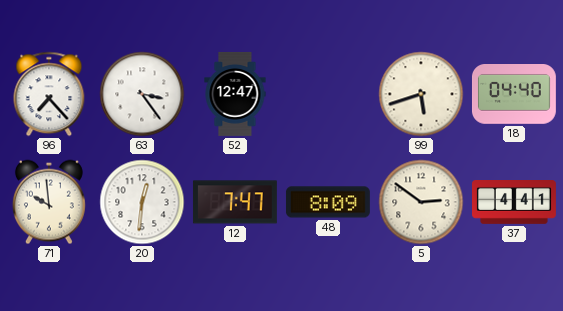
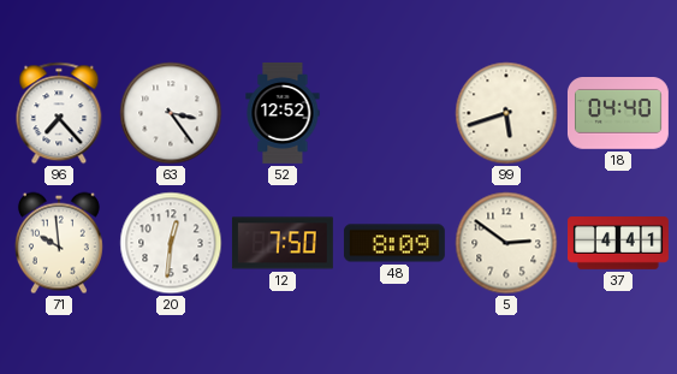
52: 12:47 -> 12:52 (283, 113)
12: 7:47 -> 7:50 (283, 243)
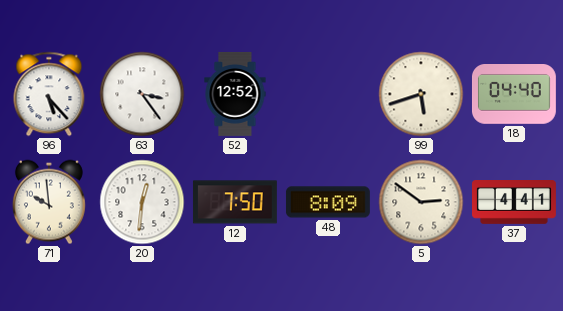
96: 7:23 -> 5:23 (49, 94)
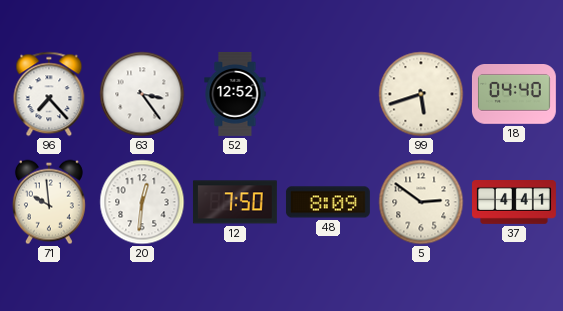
96: 5:23 -> 7:23 (49, 94)
